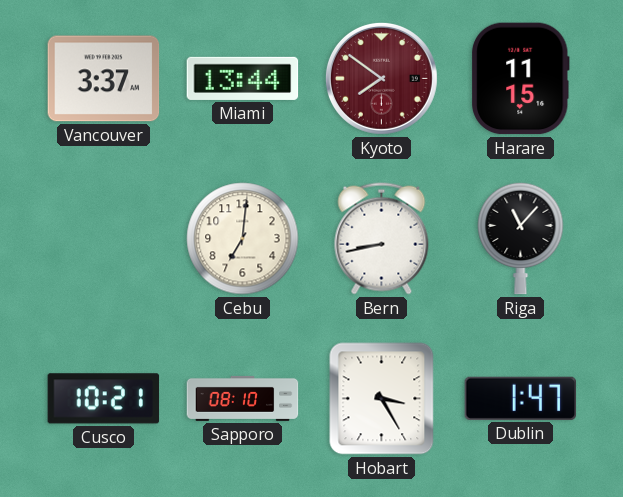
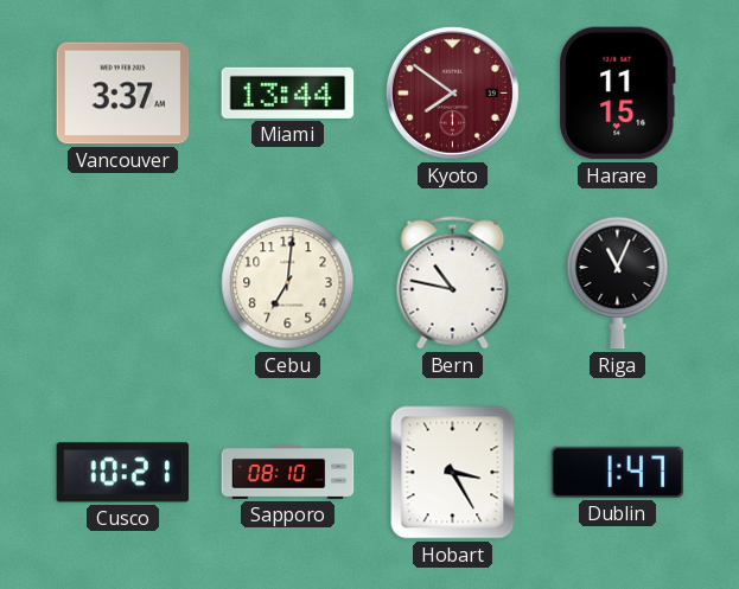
Bern: 8:43 -> 10:47 (453, 283)
Riga: 11:07 -> 11:04 (618, 282)
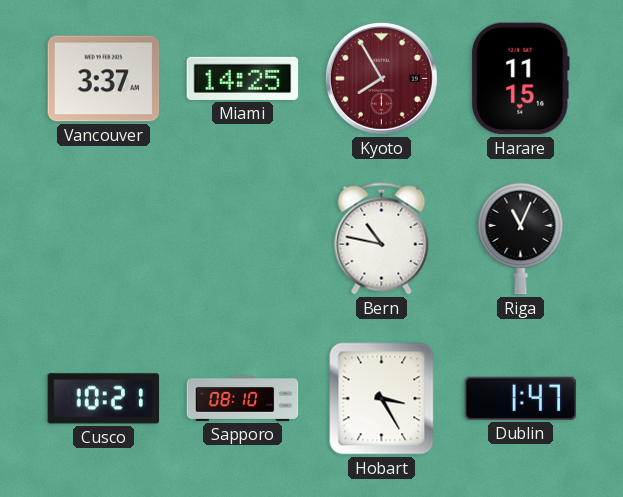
Miami: 13:44 -> 14:25 (243, 78)
Kyoto: 7:51 -> 7:55 (381, 78)
Cebu: 7:01 -> none (288, 283)
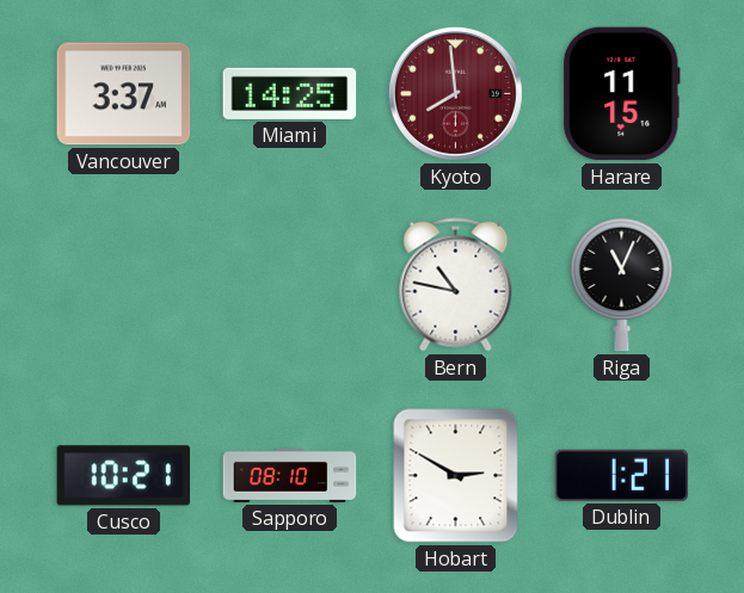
Kyoto: 7:55 -> 7:59 (455, 93)
Hobart: 3:25 -> 2:50 (456, 476)
Dublin: 1:47 -> 1:21 (622, 475)
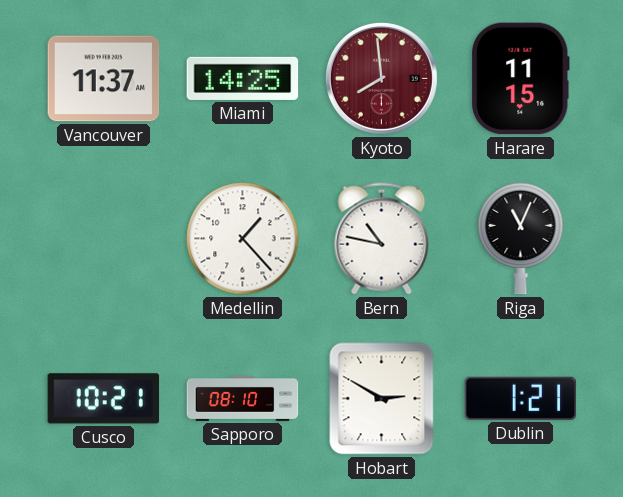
Vancouver: 3:37 -> 11:37 (104, 79)
Medellin: none -> 1:23 (243, 239)
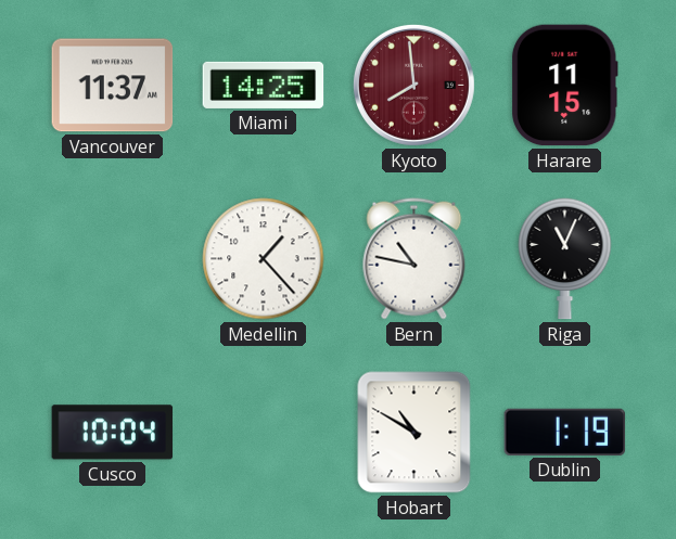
Cusco: 10:21 -> 10:04 (113, 433)
Sapporo: 08:10 -> none (243, 398)
Hobart: 2:50 -> 10:50 (414, 433)
Dublin: 1:21 -> 1:19 (565, 432)
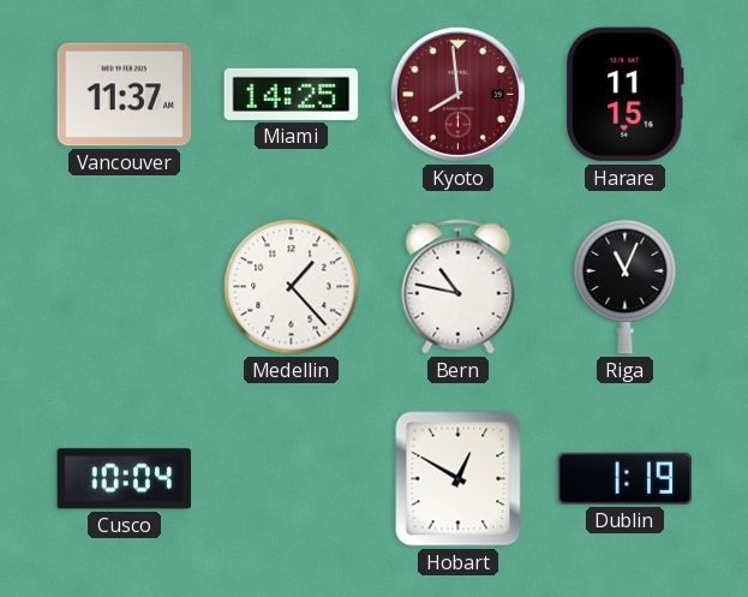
Hobart: 10:50 -> 12:50 (459, 479)
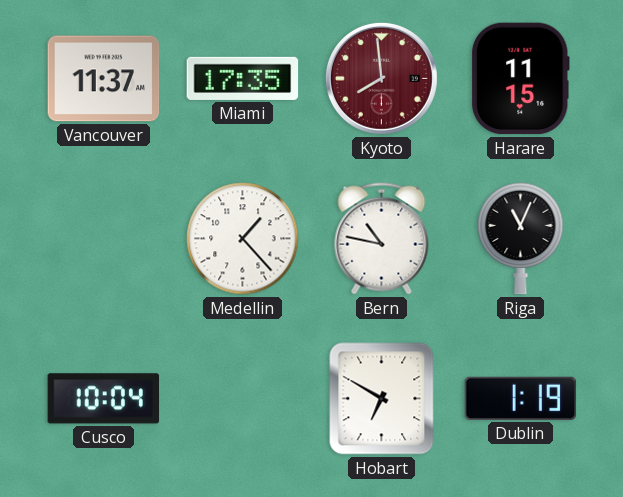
Miami: 14:25 -> 17:35 (243, 78)
Hobart: 12:50 -> 6:50 (382, 399)
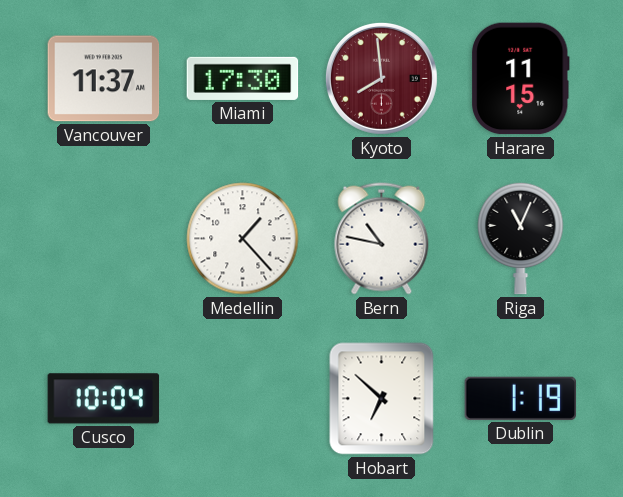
Miami: 17:35 -> 17:30 (243, 78)
Hobart: 6:50 -> 6:52 (382, 399)
